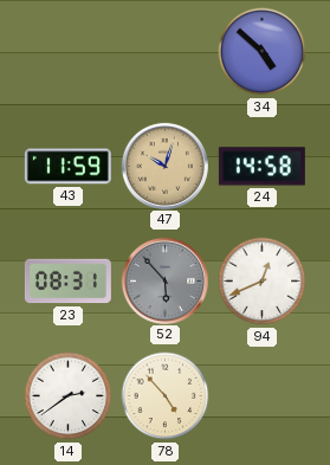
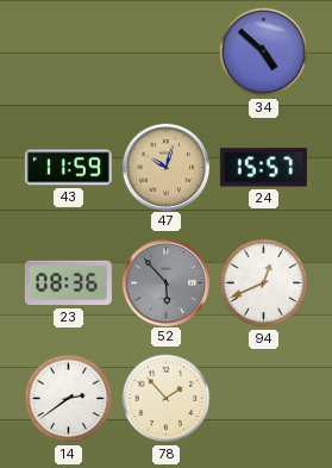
24: 14:58 -> 15:57 (263, 168)
23: 08:31 -> 08:36 (68, 283)
78: 4:53 -> 1:53 (167, 399)
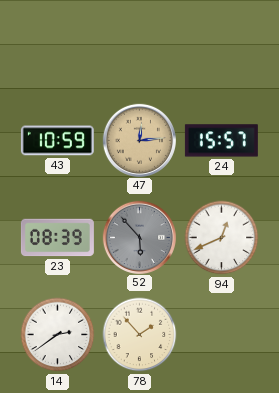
34: 4:52 -> none (264, 52)
43: 11:59 -> 10:59 (57, 141)
47: 10:03 -> 12:14 (139, 140)
23: 08:36 -> 08:39 (57, 238)
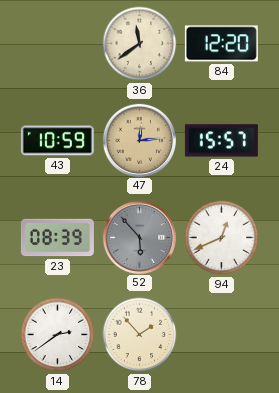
36: none -> 11:39 (140, 44)
84: none -> 12:20 (221, 44)
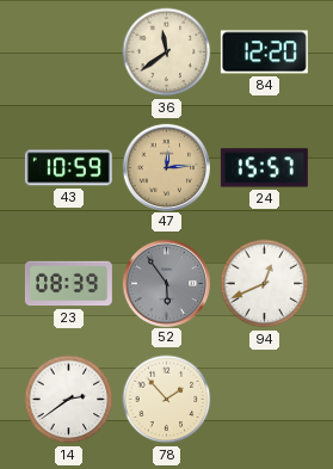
52: 5:53 -> 5:54 (166, 283)
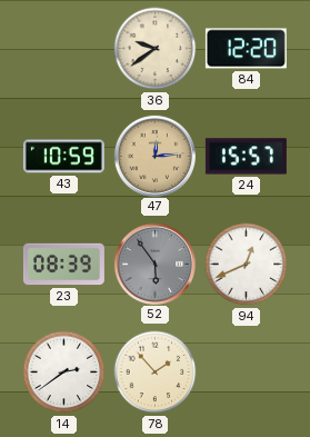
36: 11:39 -> 9:39 (156, 49)
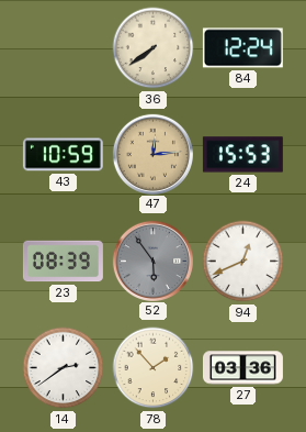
36: 9:39 -> 7:39 (154, 48)
84: 12:20 -> 12:24 (242, 48)
24: 15:57 -> 15:53 (242, 155)
27: none -> 03:36 (242, 368)
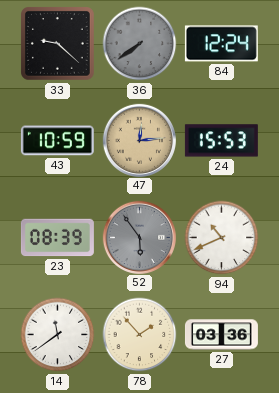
33: none -> 9:22 (58, 44)
36 dial: cream -> grey (140, 44)
94: 12:41 -> 10:41 (222, 238)
14: 2:39 -> 11:39 (58, 335)
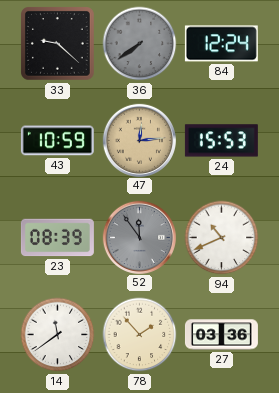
52: 5:54 -> 11:54 (139, 237)
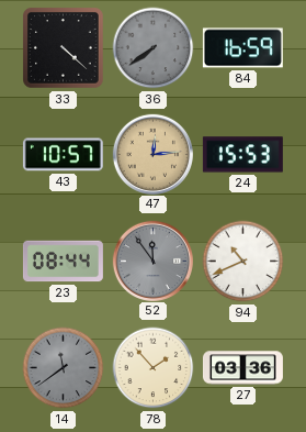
33: 9:22 -> 4:22 (64, 48)
84: 12:24 -> 16:59 (242, 48)
43: 10:59 -> 10:57 (63, 155)
23: 08:39 -> 08:44 (63, 262)
14 dial: white -> grey (64, 368)
